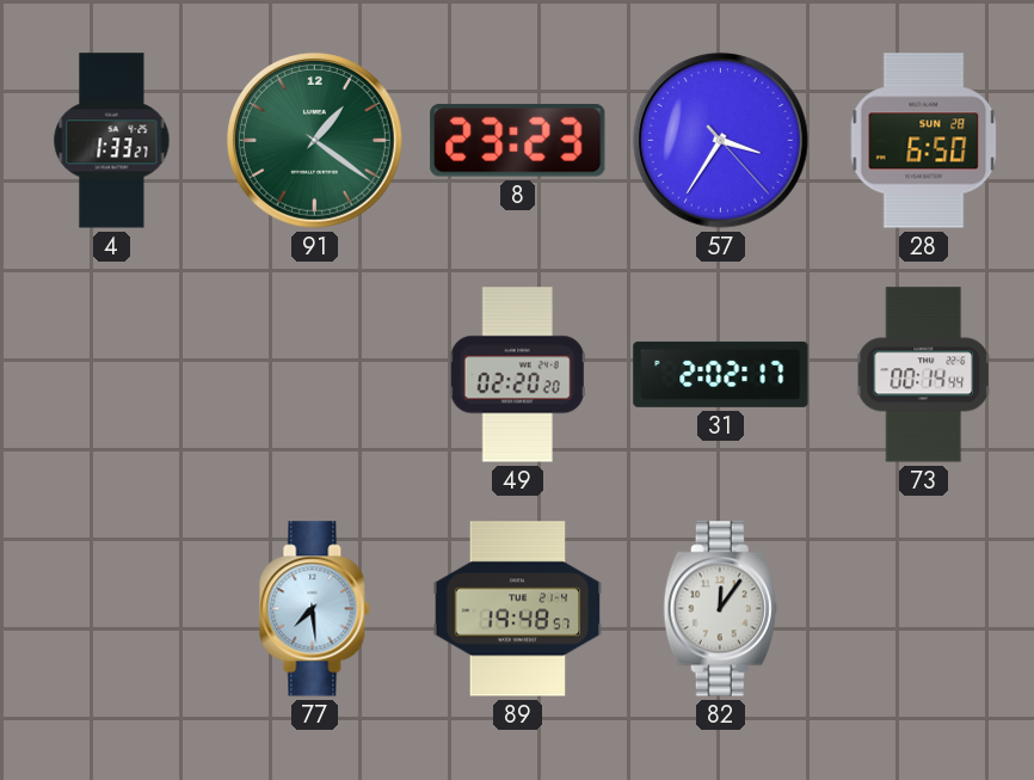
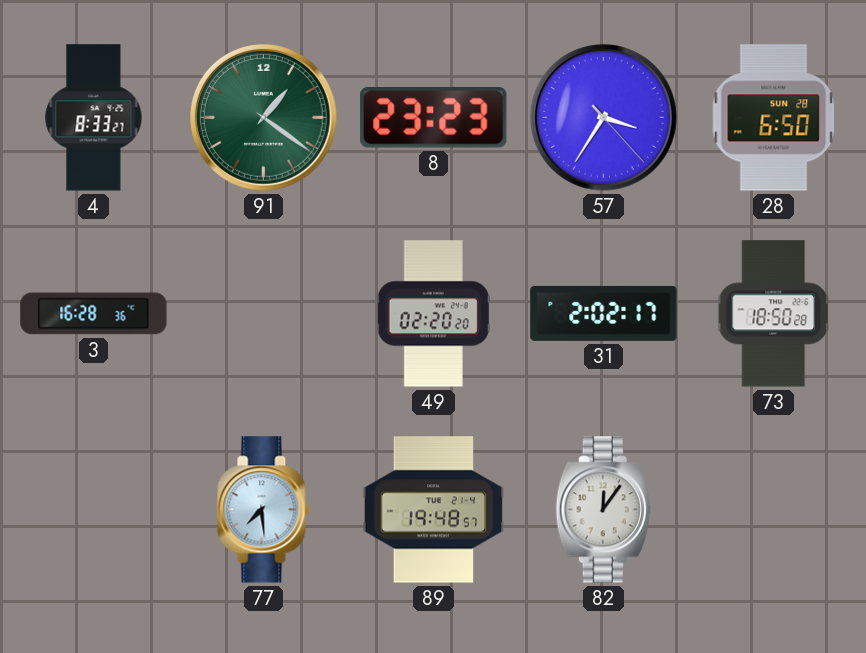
4: 1:33 -> 8:33 (94, 118)
3: none -> 16:28 (94, 314)
73: 00:14 -> 18:50 (774, 314)
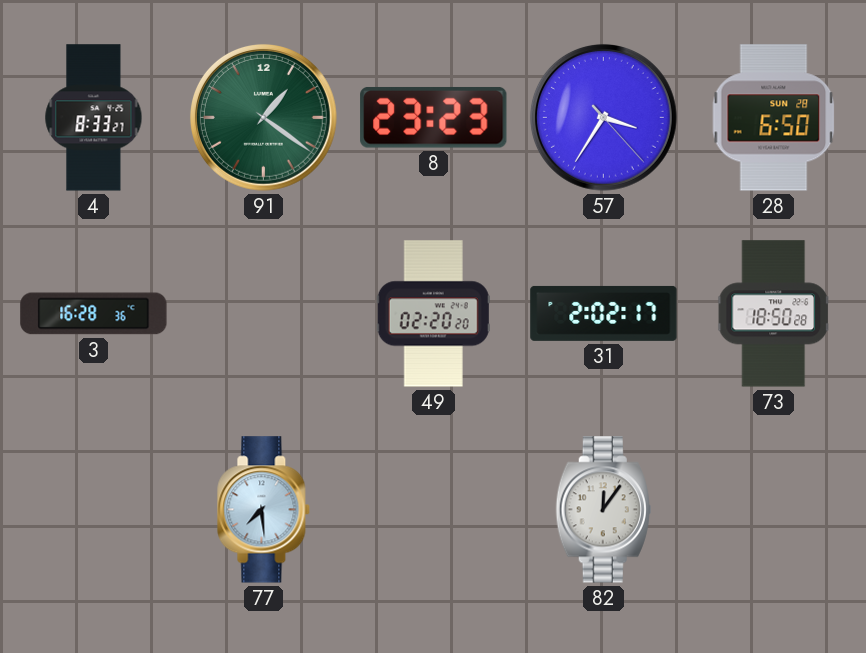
89: 19:48 -> none (434, 510)
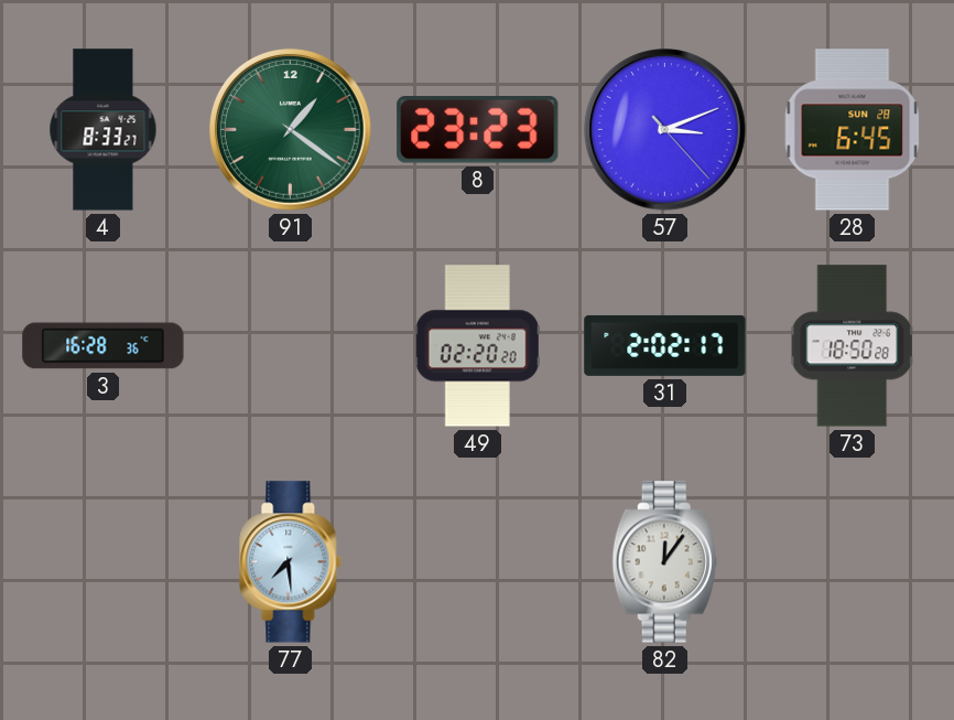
57: 3:35 -> 3:11 (664, 129)
28: 6:50 -> 6:45 (853, 130)
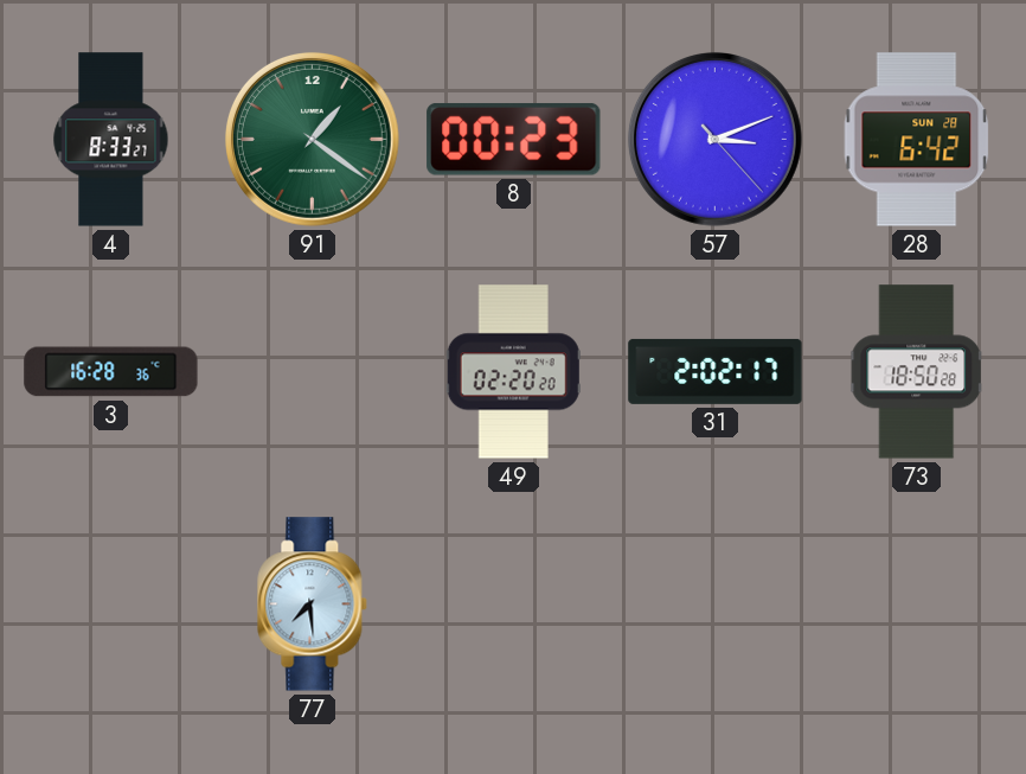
8: 23:23 -> 00:23 (514, 139)
28: 6:45 -> 6:42 (917, 140)
82: 12:06 -> none (664, 562)
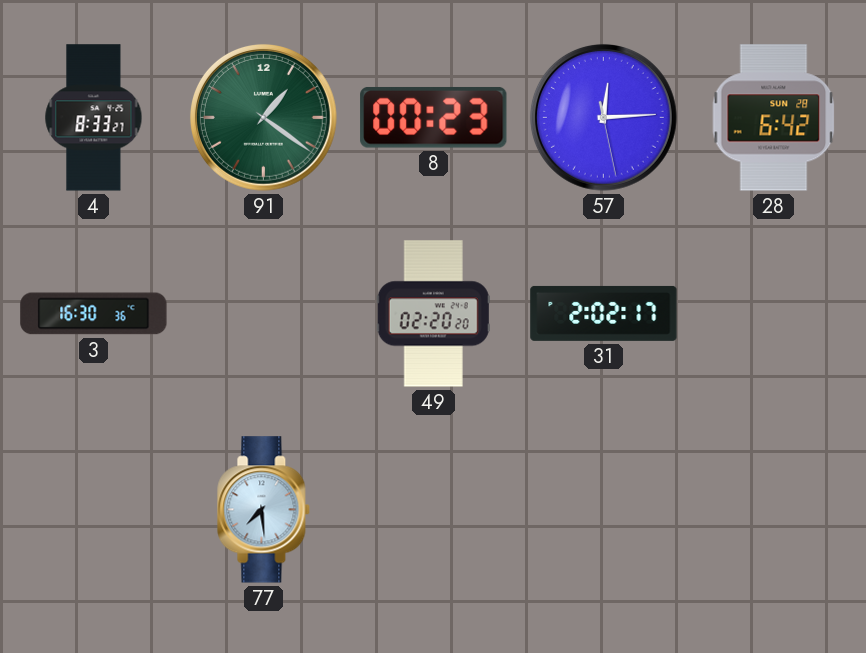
57: 3:11 -> 12:14 (603, 117)
3: 16:28 -> 16:30 (94, 314)
73: 18:50 -> none (917, 372)
